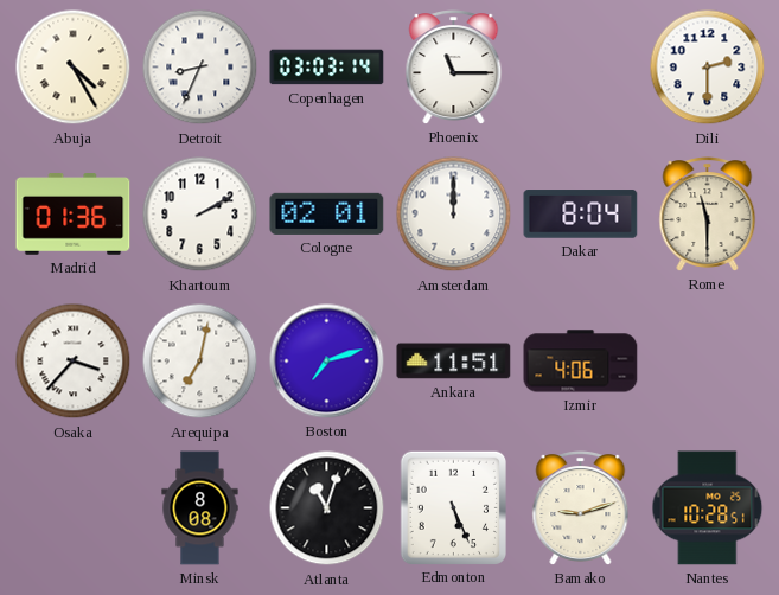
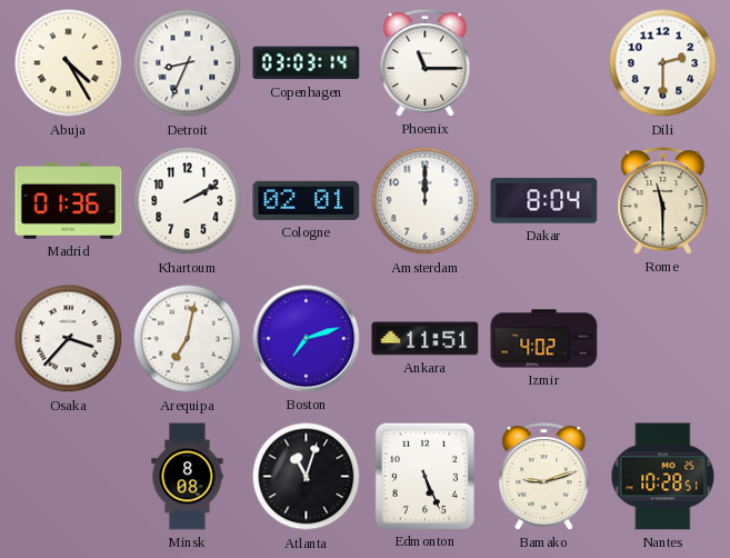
Izmir: 4:06 -> 4:02 (544, 339)
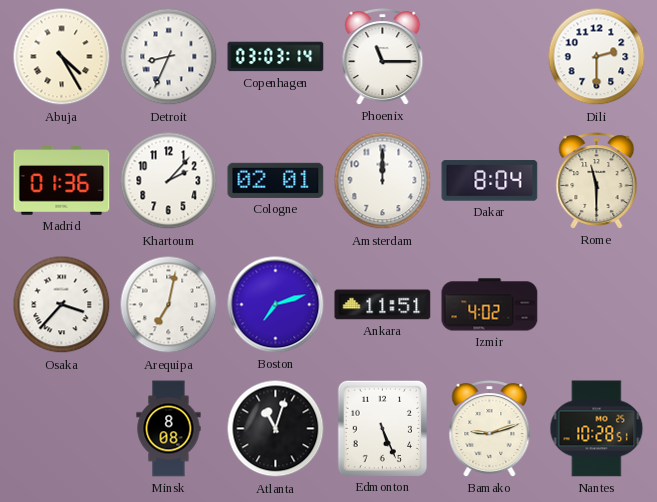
Khartoum: 2:10 -> 2:07 (169, 181)
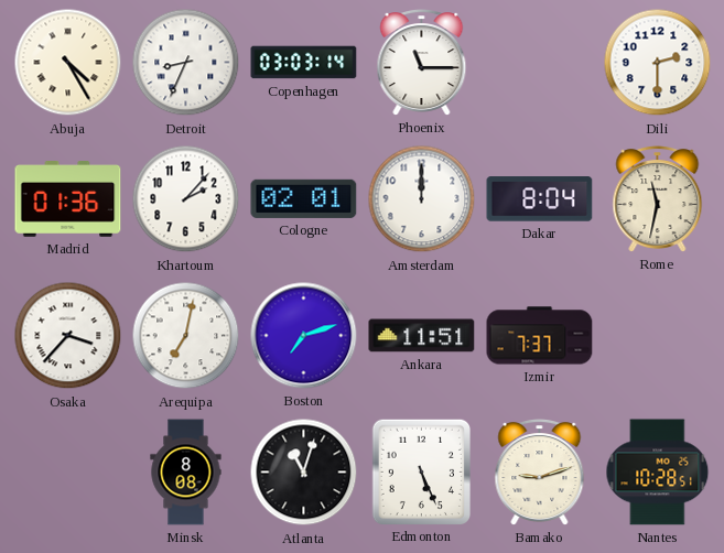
Rome: 11:30 -> 11:32 (658, 199)
Izmir: 4:02 -> 7:37 (540, 336)
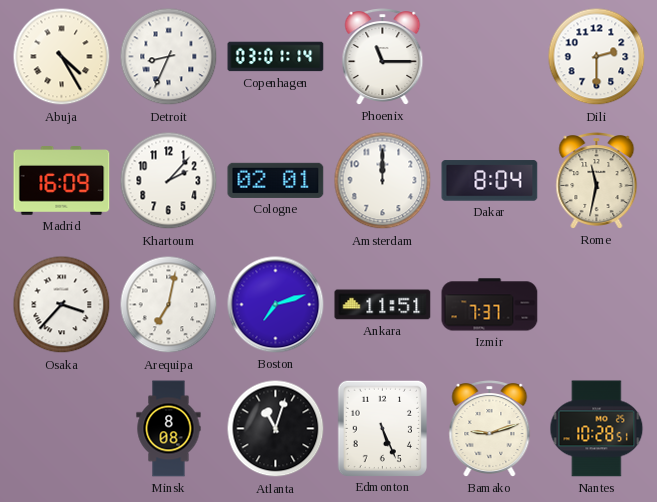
Copenhagen: 03:03 -> 03:01 (276, 57)
Madrid: 01:36 -> 16:09 (62, 181)
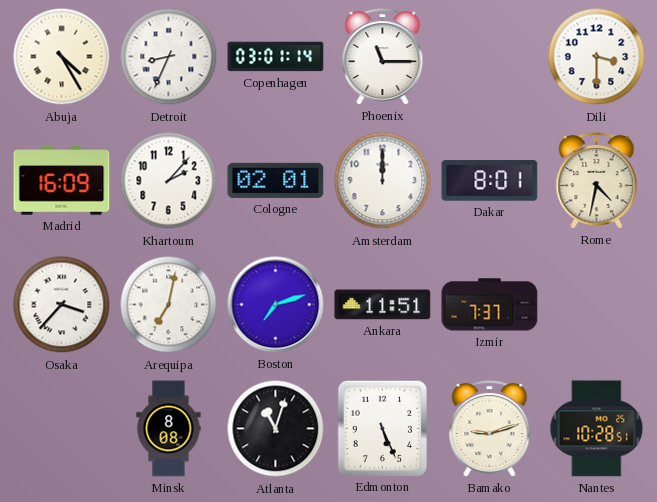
Dili: 2:30 -> 3:30 (597, 57)
Dakar: 8:04 -> 8:01 (490, 181)
Rome: 11:32 -> 4:32 (597, 181)
